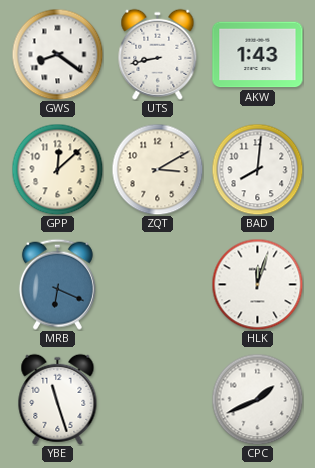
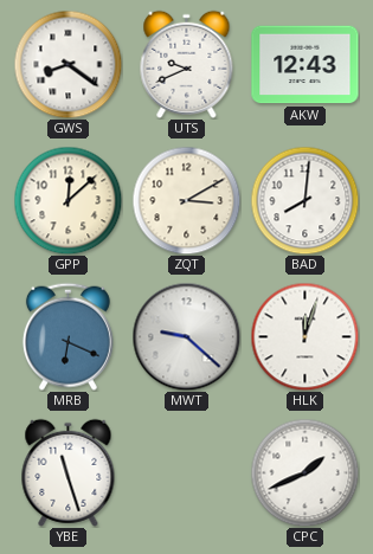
UTS: 8:43 -> 9:41 (187, 64)
AKW: 1:43 -> 12:43 (306, 65)
MWT: none -> 9:22 (186, 336)
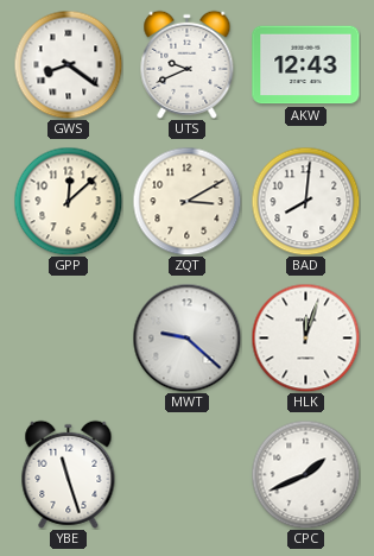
MRB: 6:19 -> none (67, 336)
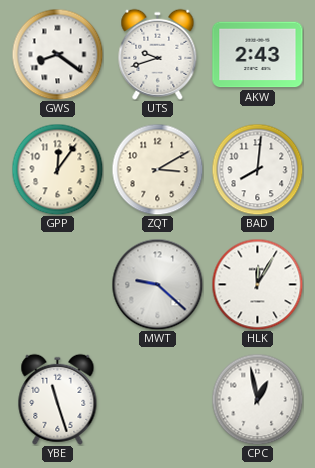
UTS: 9:41 -> 9:42 (158, 54)
AKW: 12:43 -> 2:43 (258, 55)
GPP: 12:08 -> 12:06 (57, 169)
HLK: 12:03 -> 12:05 (257, 284)
CPC: 1:41 -> 12:58 (257, 399)
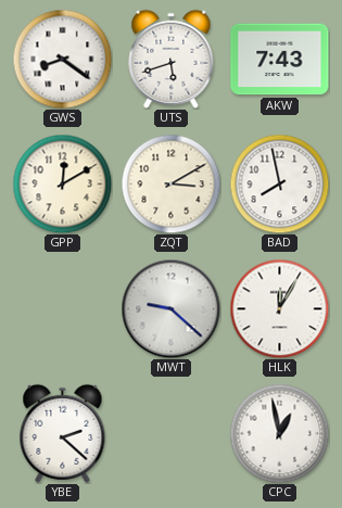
UTS: 9:42 -> 5:42 (172, 59)
AKW: 2:43 -> 7:43 (280, 60)
GPP: 12:06 -> 12:10 (62, 183)
BAD: 8:01 -> 7:58 (279, 183)
YBE: 11:27 -> 2:22 (63, 433)
